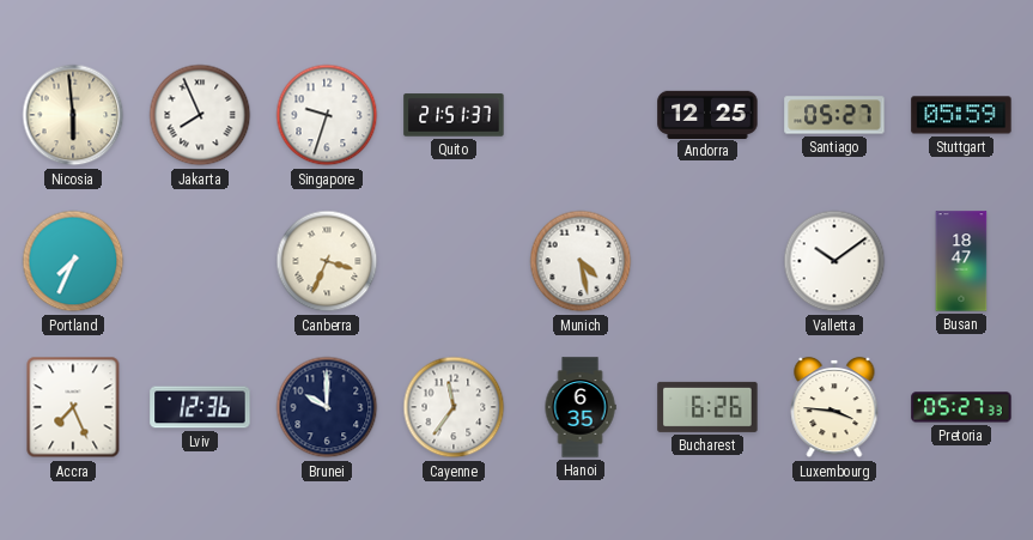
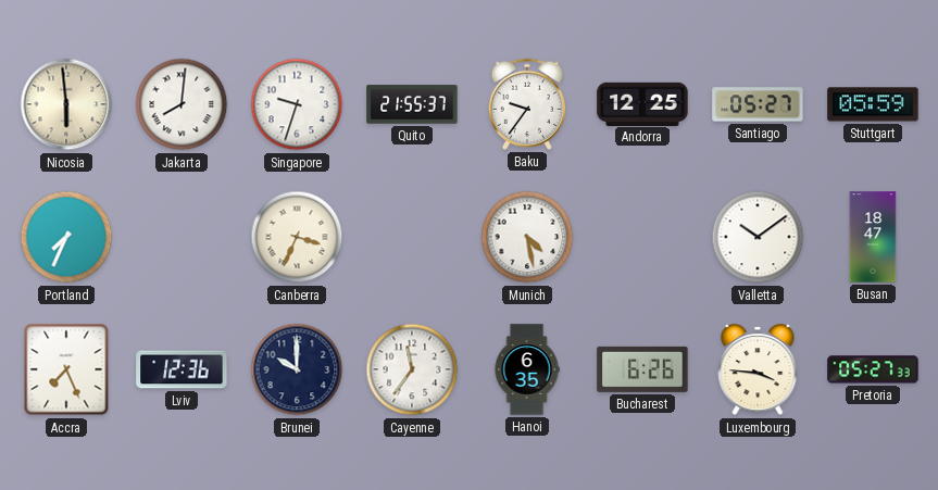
Jakarta: 7:56 -> 8:01 (182, 104)
Quito: 21:51 -> 21:55 (412, 104)
Baku: none -> 9:36 (527, 104)
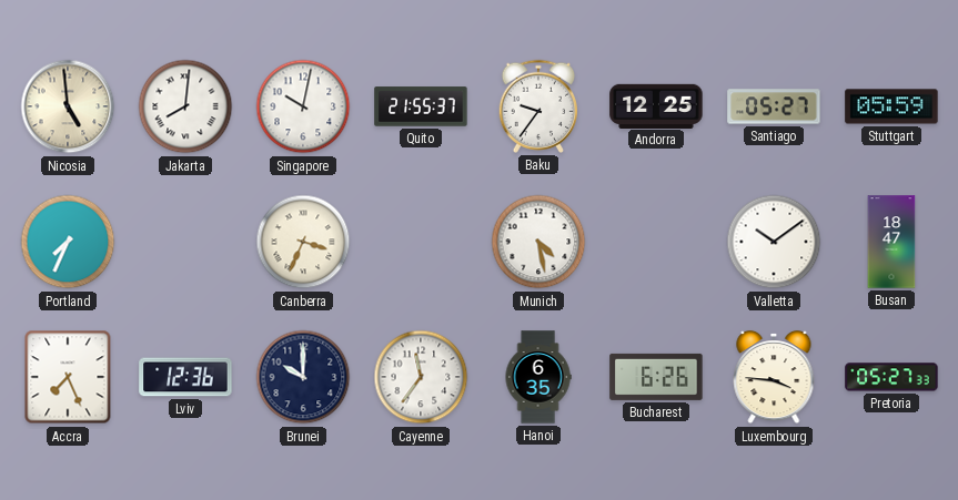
Nicosia: 5:59 -> 4:59 (68, 106)
Singapore: 9:33 -> 10:02 (303, 106)
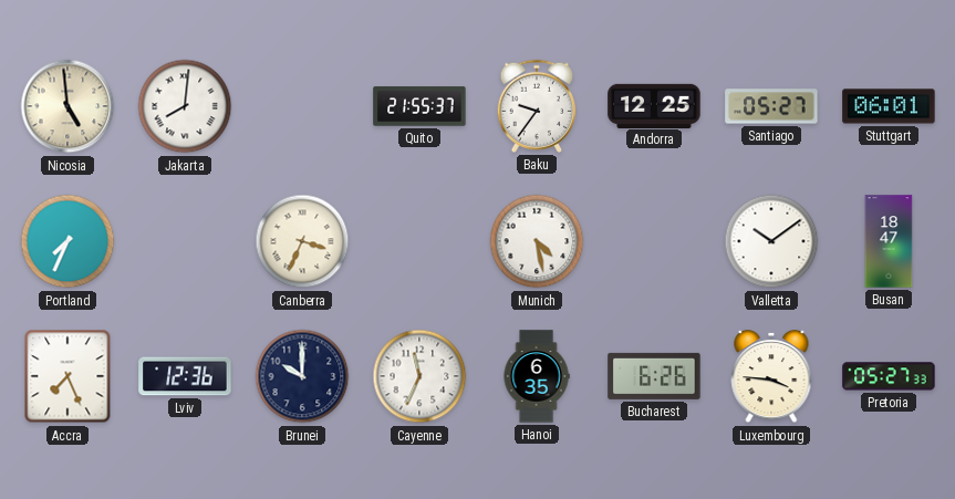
Singapore: 10:02 -> none (303, 106)
Stuttgart: 05:59 -> 06:01 (889, 106)
Cayenne: 11:36 -> 11:34 (419, 376)
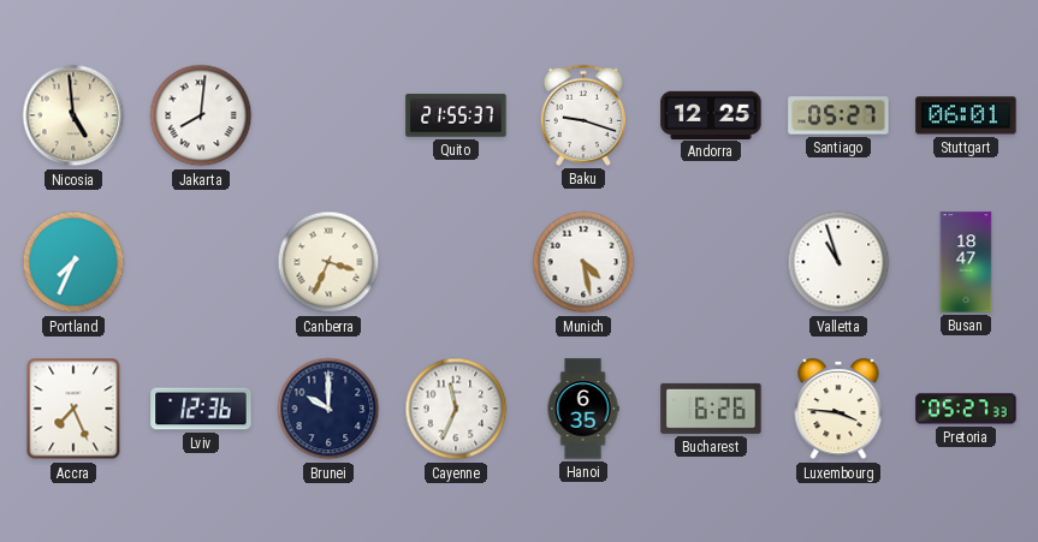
Baku: 9:36 -> 9:18 (583, 115)
Valletta: 10:09 -> 10:57 (838, 262)
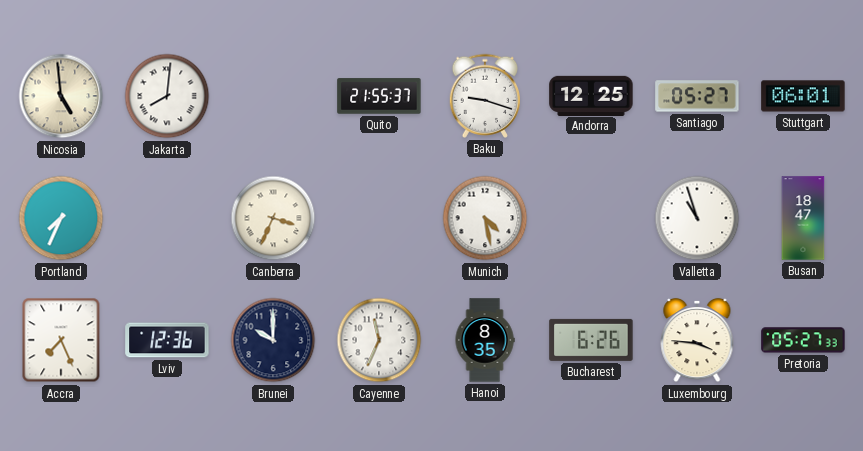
Hanoi: 6:35 -> 8:35 (485, 340)
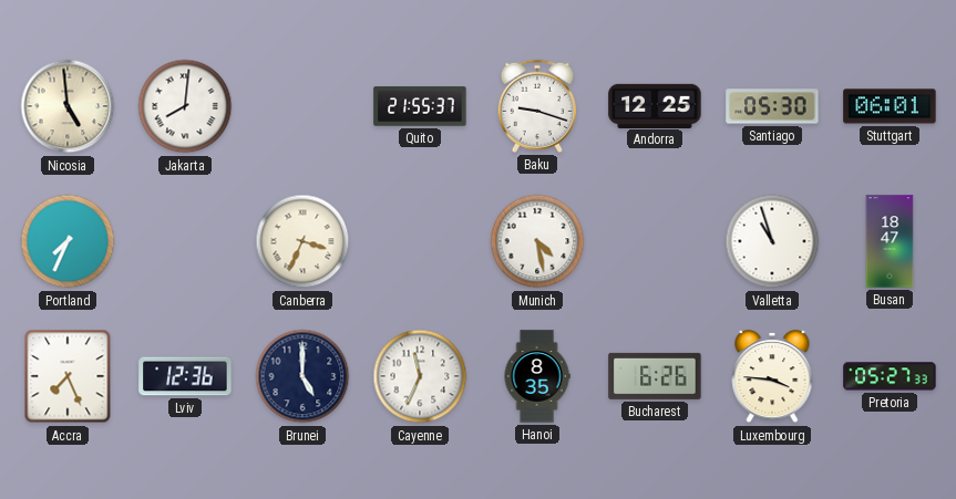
Santiago: 05:27 -> 05:30 (772, 106)
Brunei: 10:00 -> 5:00 (302, 376)
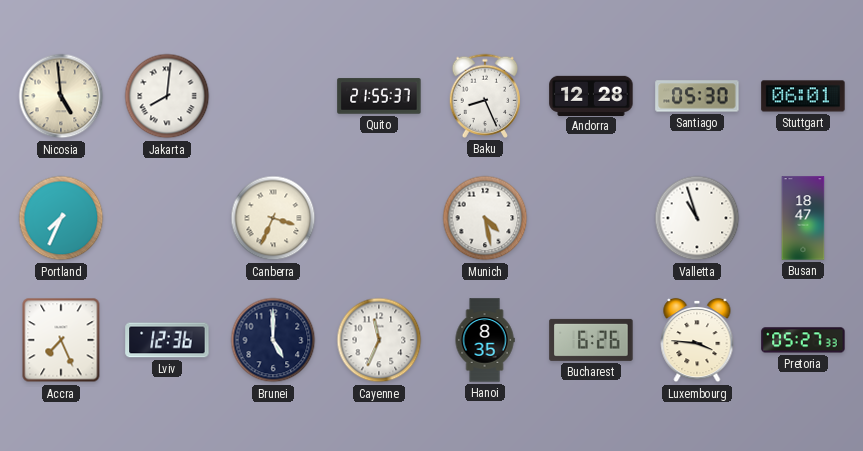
Baku: 9:18 -> 8:26 (485, 96)
Andorra: 12:25 -> 12:28 (591, 95)
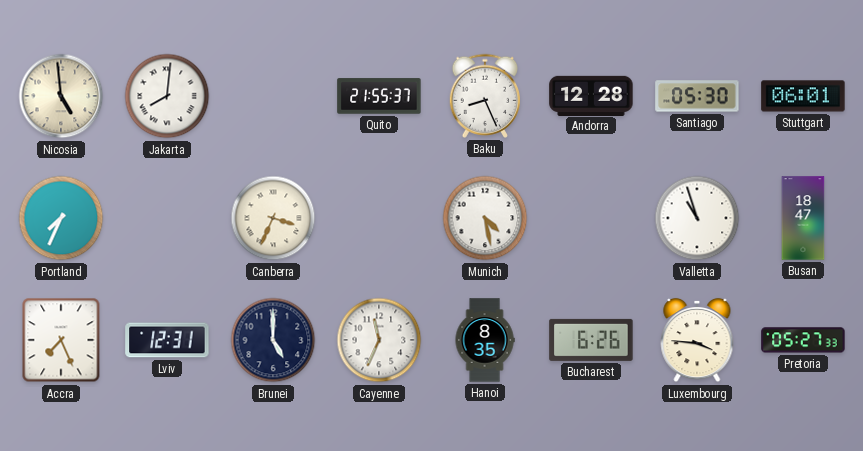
Lviv: 12:36 -> 12:31 (167, 340)
